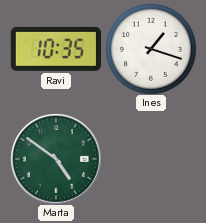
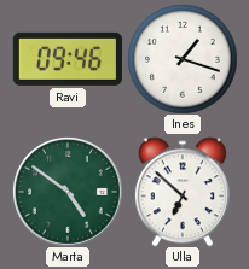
Ravi: 10:35 -> 09:46 (68, 59)
Ulla: none -> 6:52 (183, 192)
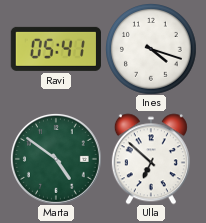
Ravi: 09:46 -> 05:41 (56, 49)
Ines: 1:18 -> 4:18 (151, 49)
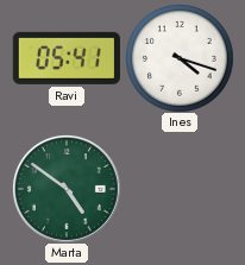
Ulla: 6:52 -> none (151, 159)
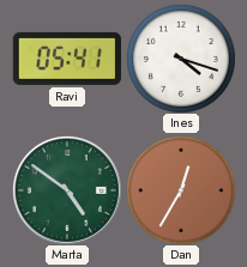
Dan: none -> 12:35 (181, 190)
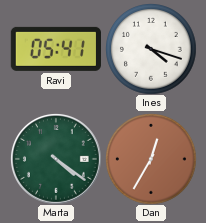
Marta: 4:51 -> 4:21 (56, 159)
